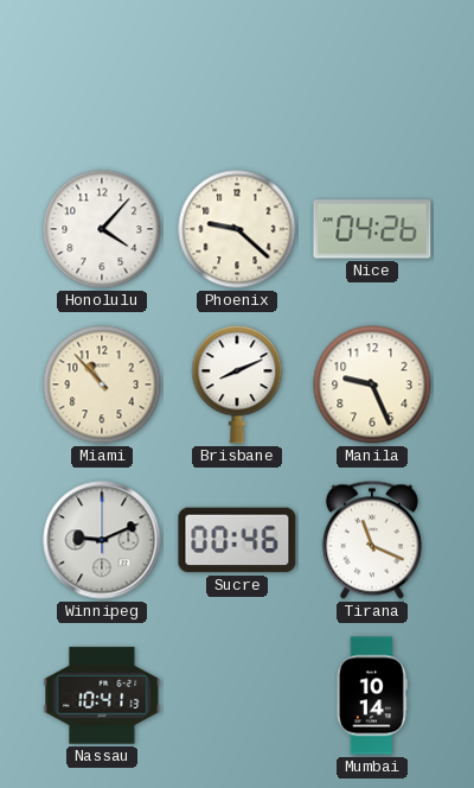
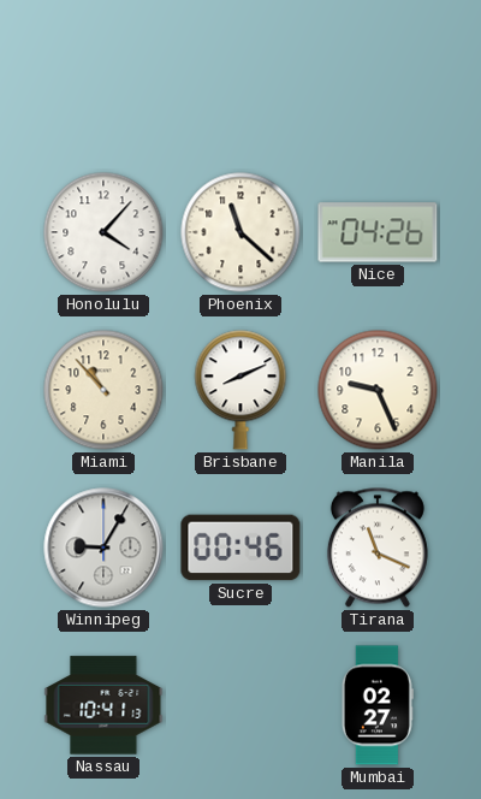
Phoenix: 9:22 -> 11:22 (240, 232)
Winnipeg: 9:11 -> 9:05 (103, 548)
Mumbai: 10:14 -> 02:27 (378, 705)
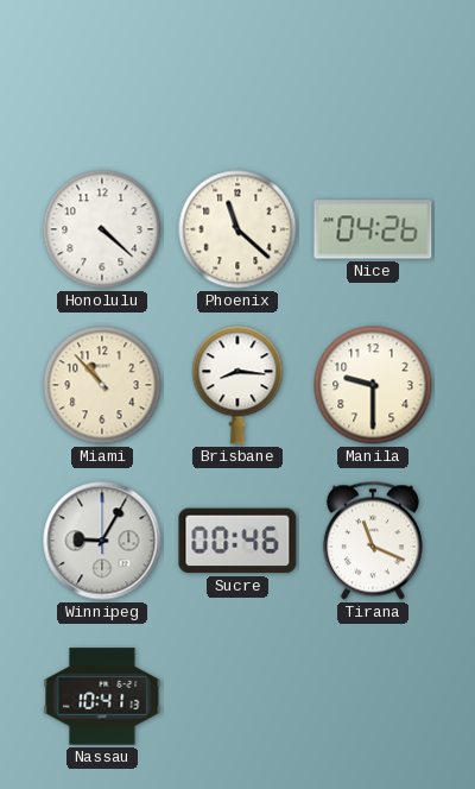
Honolulu: 4:07 -> 4:22 (102, 229)
Brisbane: 8:11 -> 8:16 (237, 385)
Manila: 9:26 -> 9:30 (373, 385)
Mumbai: 02:27 -> none (378, 705)
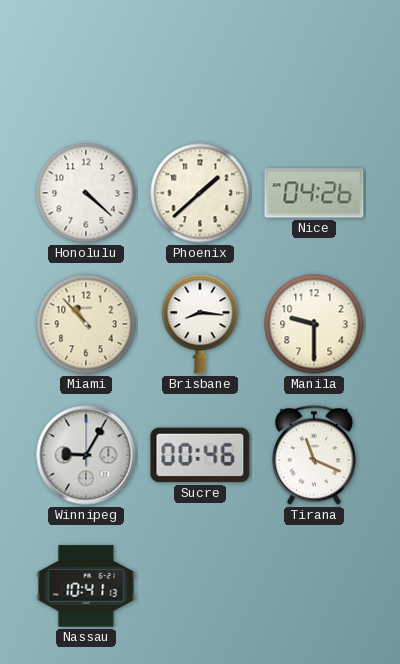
Phoenix: 11:22 -> 1:38 (200, 193)
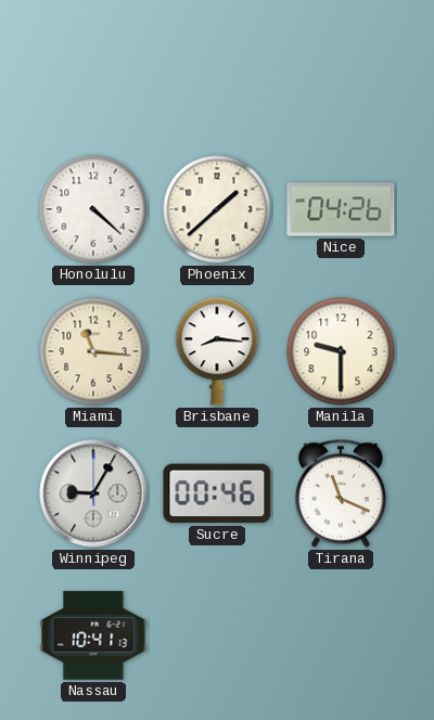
Miami: 10:53 -> 11:16 (93, 351)
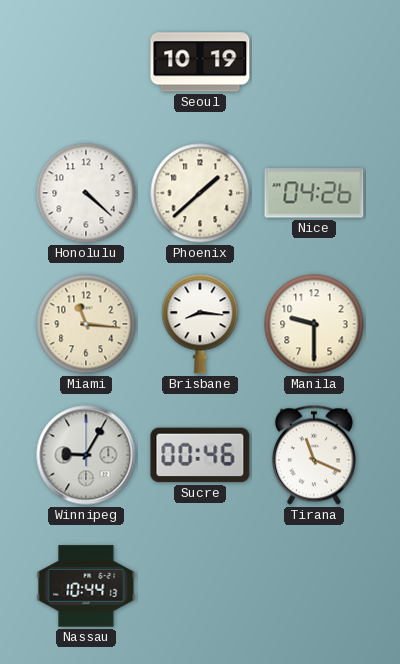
Seoul: none -> 10:19 (200, 62)
Nassau: 10:41 -> 10:44 (86, 586)
